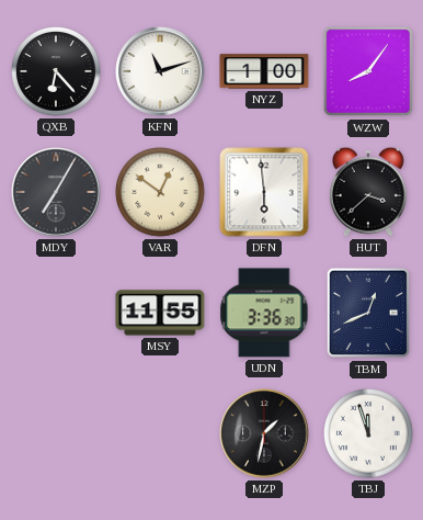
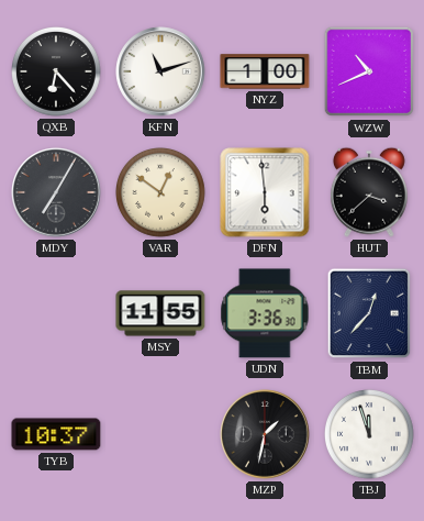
WZW: 8:06 -> 10:41 (369, 71)
TBM: 12:41 -> 12:37 (369, 313)
TYB: none -> 10:37 (56, 434)
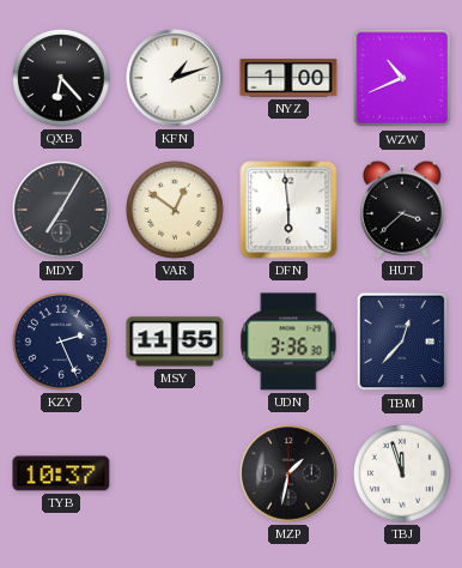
KFN: 11:12 -> 1:12 (175, 78)
KZY: none -> 2:26 (62, 343)
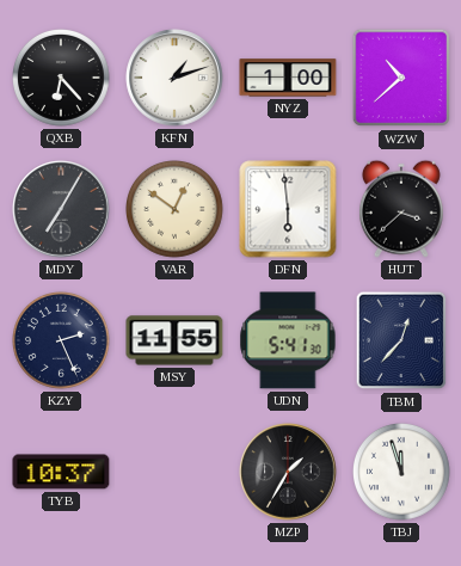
WZW: 10:41 -> 10:38 (401, 78)
UDN: 3:36 -> 5:41 (288, 340)
MZP: 1:32 -> 1:35 (288, 472)
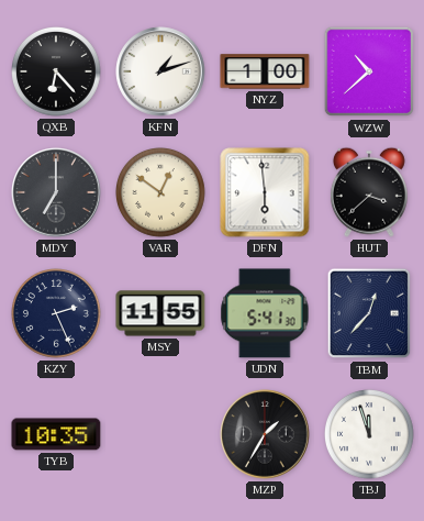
MDY: 7:05 -> 7:00 (56, 192)
TYB: 10:37 -> 10:35 (56, 434)
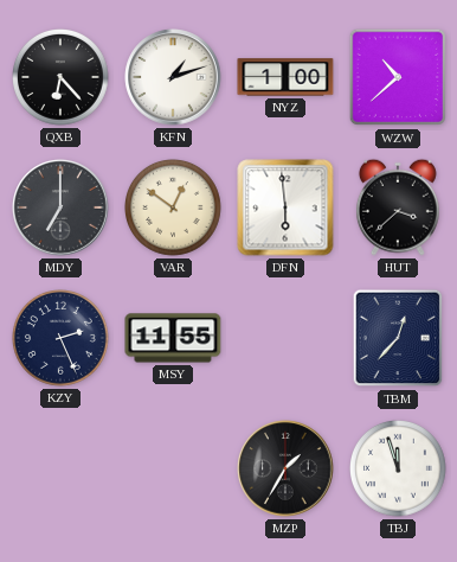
UDN: 5:41 -> none (265, 313)
TYB: 10:35 -> none (56, 434)
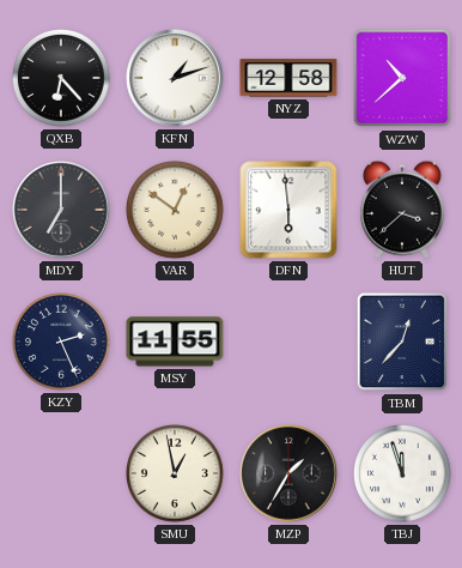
NYZ: 1:00 -> 12:58 (288, 78)
SMU: none -> 12:58 (176, 475)
